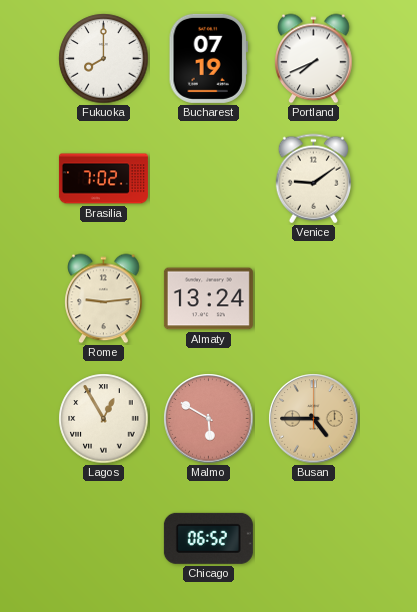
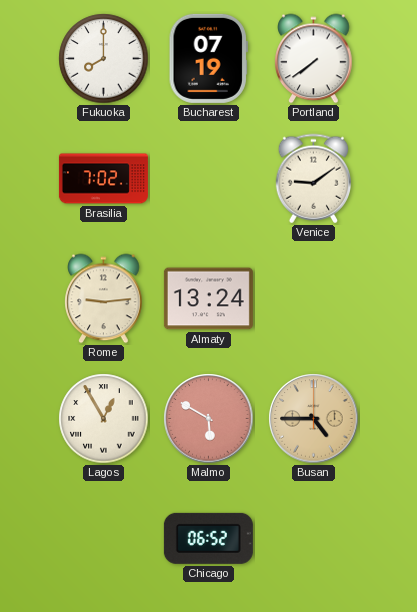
Portland: 7:41 -> 7:39 (314, 59)
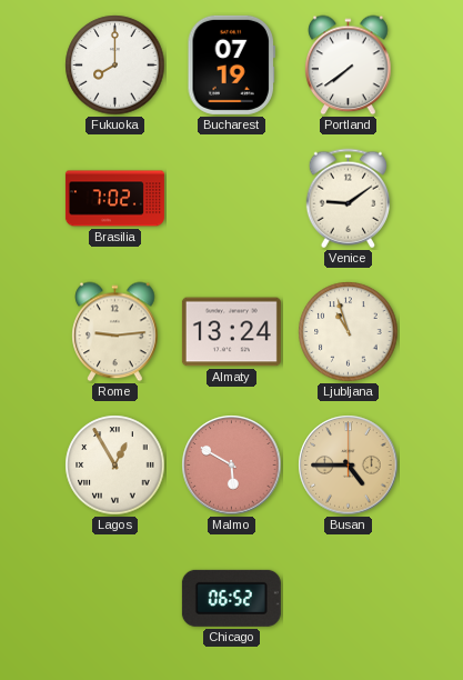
Ljubljana: none -> 10:57 (349, 332)
